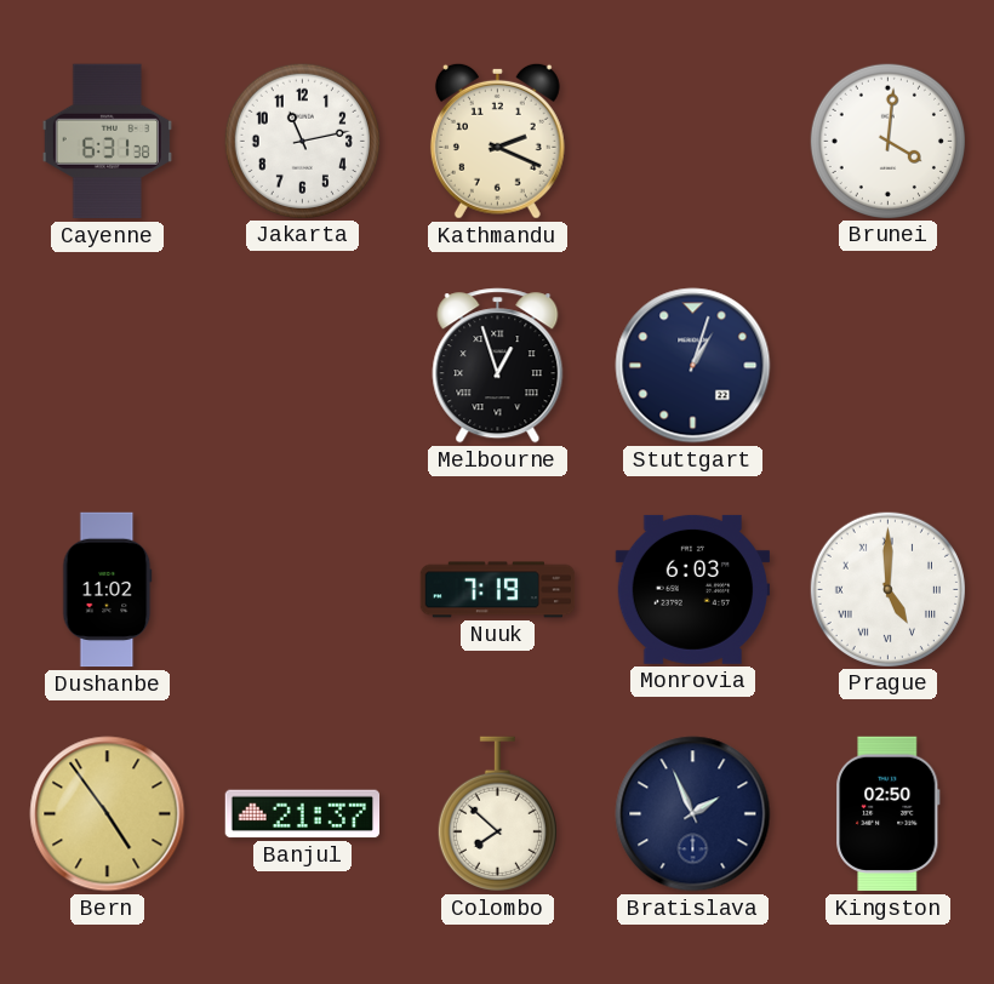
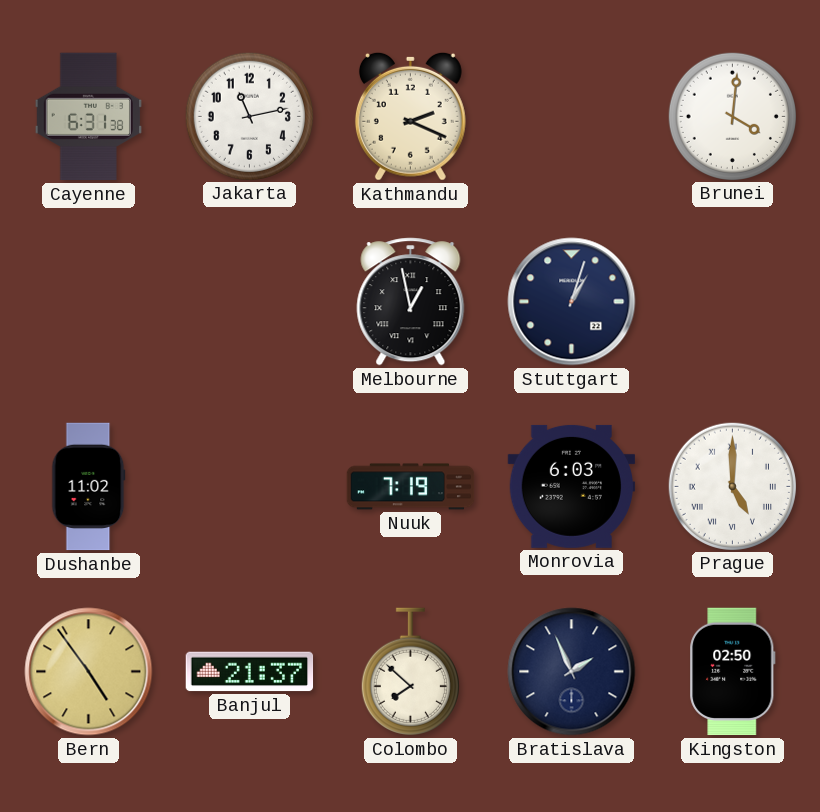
Melbourne: 12:57 -> 12:58 (411, 302)
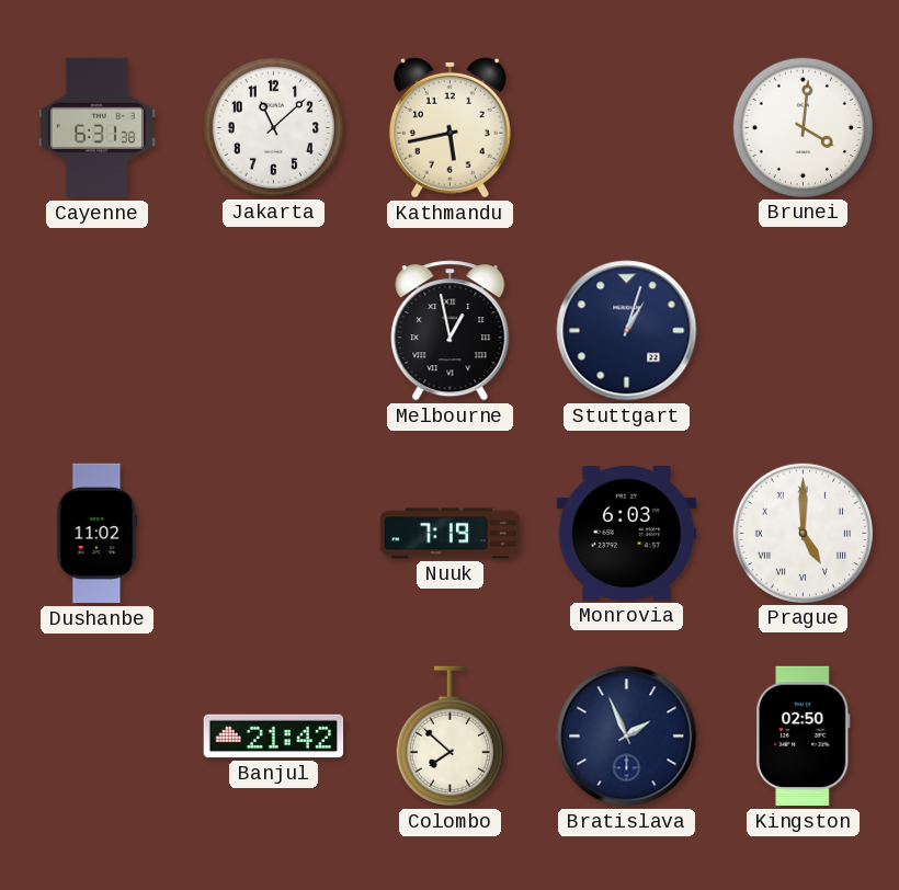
Jakarta: 11:13 -> 11:08 (273, 127)
Kathmandu: 2:19 -> 5:43 (450, 127)
Bern: 4:54 -> none (89, 672)
Banjul: 21:37 -> 21:42 (274, 737)
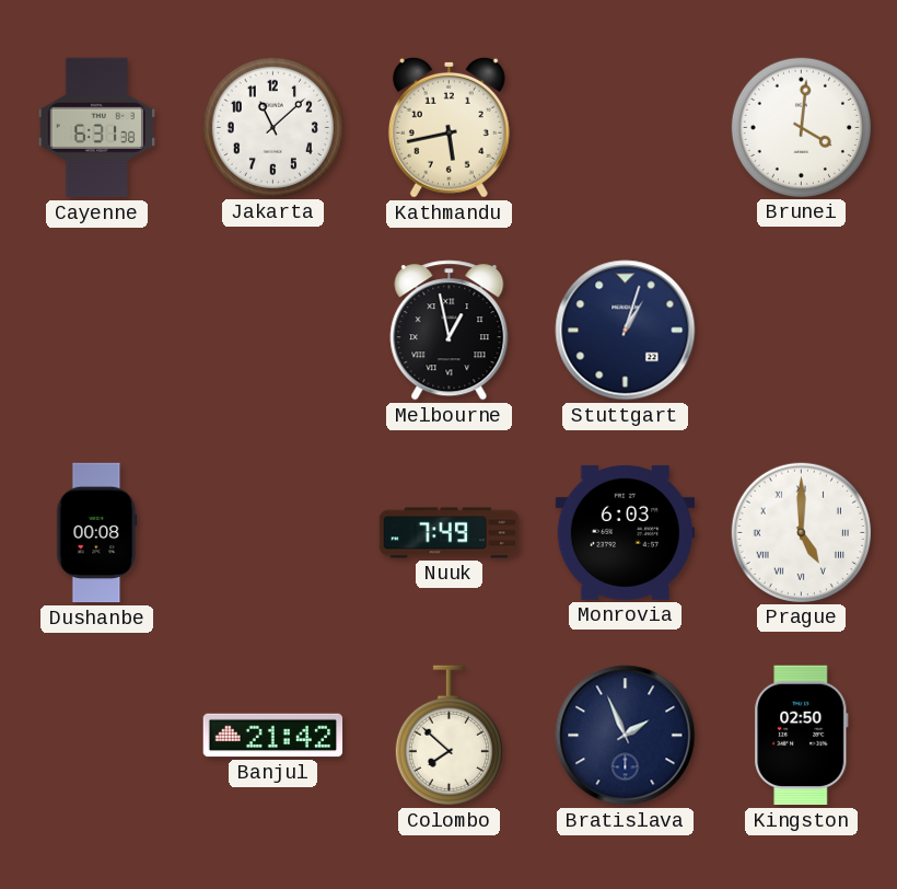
Dushanbe: 11:02 -> 00:08 (97, 533)
Nuuk: 7:19 -> 7:49 (450, 533)
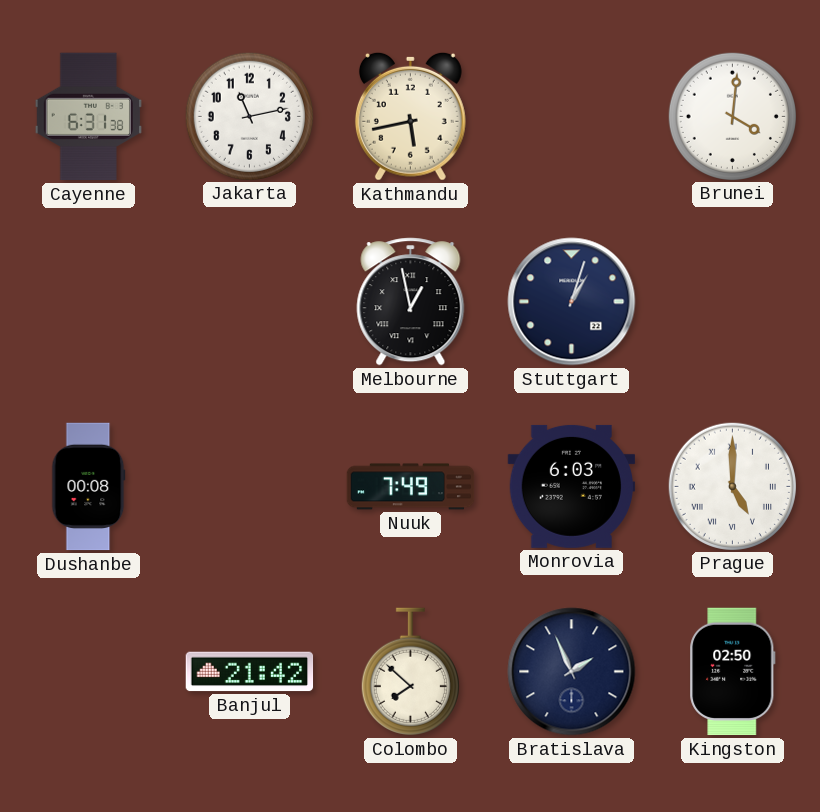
Jakarta: 11:08 -> 11:13 (249, 116)
